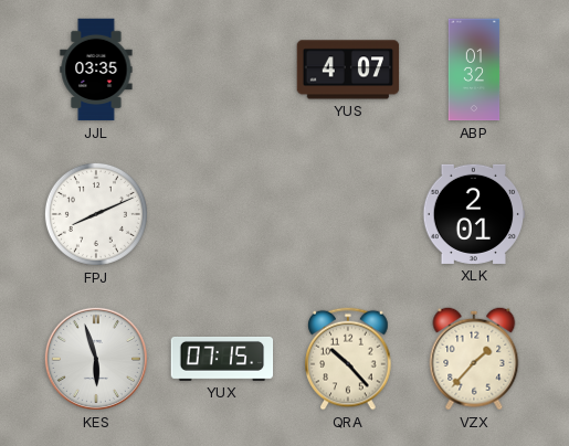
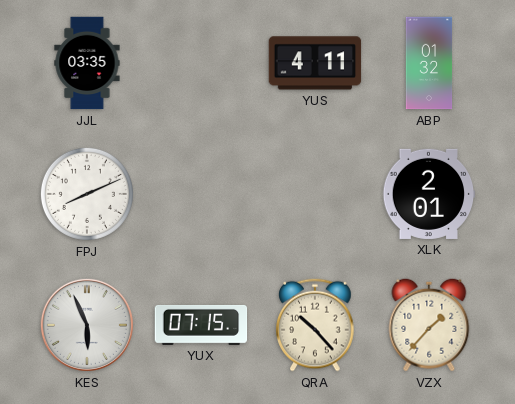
YUS: 4:07 -> 4:11 (315, 63)
KES: 5:57 -> 5:56 (87, 325)
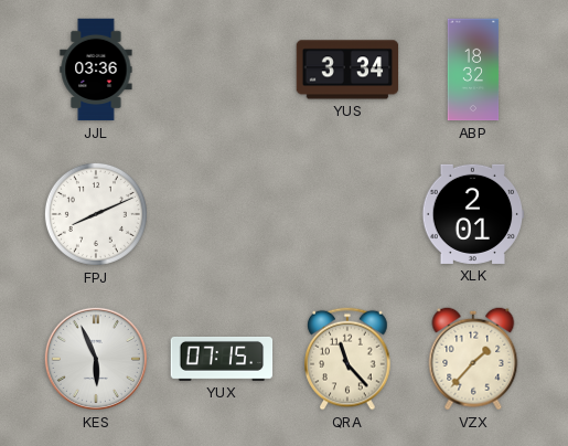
JJL: 03:35 -> 03:36 (96, 70)
YUS: 4:11 -> 3:34 (347, 70)
ABP: 01:32 -> 18:32 (473, 70)
QRA: 10:23 -> 11:23 (347, 359)
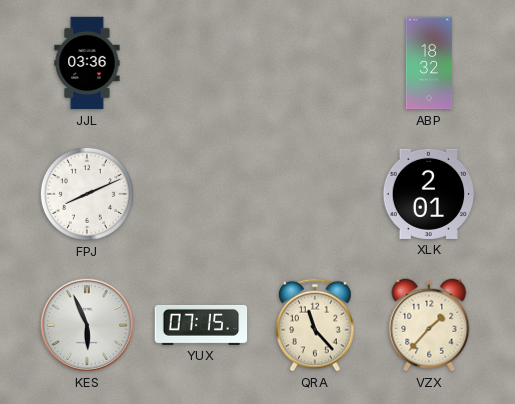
YUS: 3:34 -> none (347, 70)
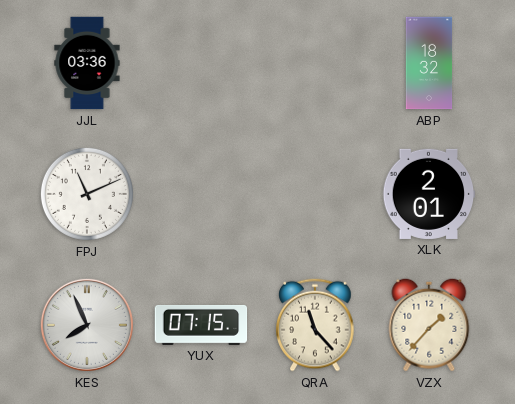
FPJ: 8:11 -> 11:11 (87, 194)
KES: 5:56 -> 7:56 (87, 325)
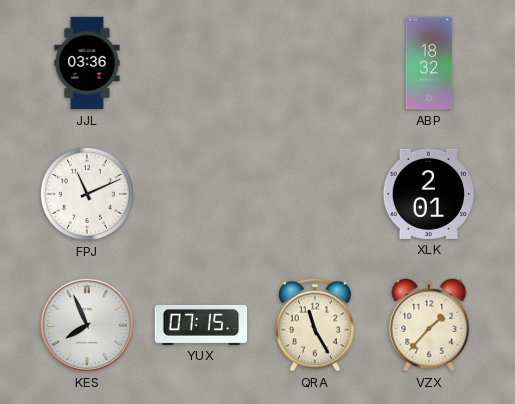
QRA: 11:23 -> 11:25 (315, 325)
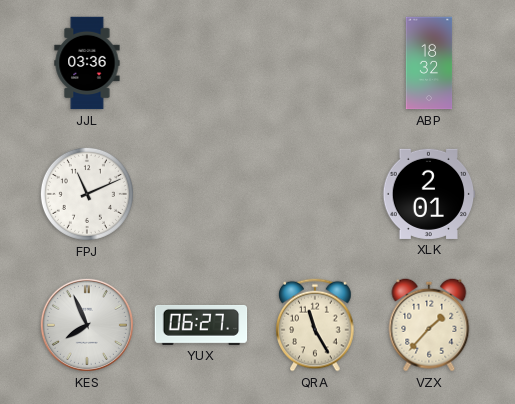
YUX: 07:15 -> 06:27 (201, 325)
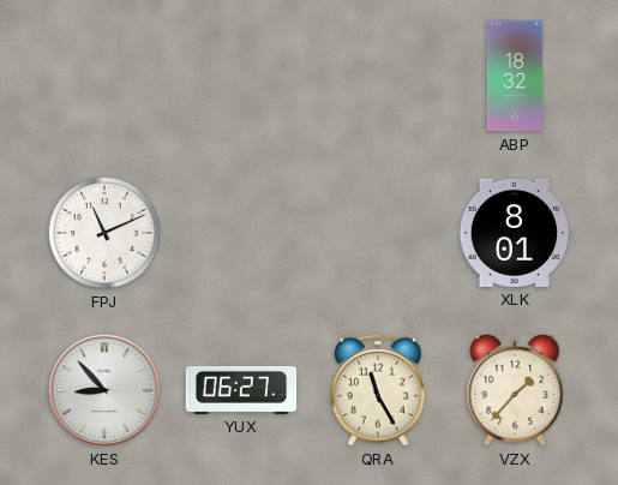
JJL: 03:36 -> none (87, 63)
XLK: 2:01 -> 8:01 (515, 233)
KES: 7:56 -> 8:53 (104, 390)
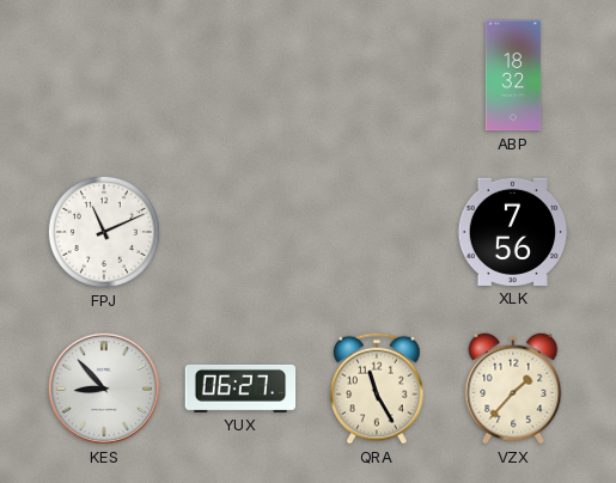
XLK: 8:01 -> 7:56 (513, 232)
